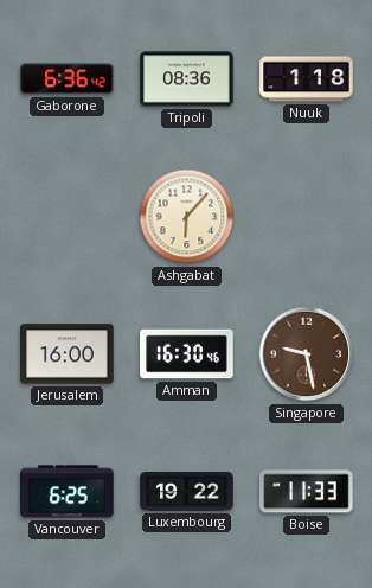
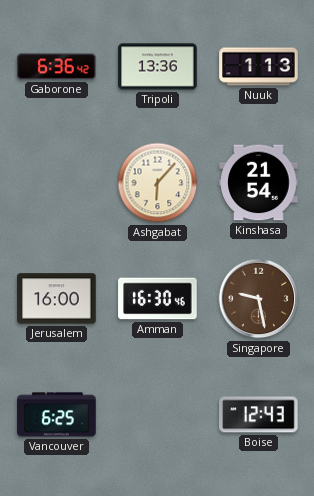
Tripoli: 08:36 -> 13:36 (158, 67)
Nuuk: 1:18 -> 1:13 (259, 67)
Kinshasa: none -> 21:54 (259, 183)
Luxembourg: 19:22 -> none (187, 492)
Boise: 11:33 -> 12:43 (259, 415)
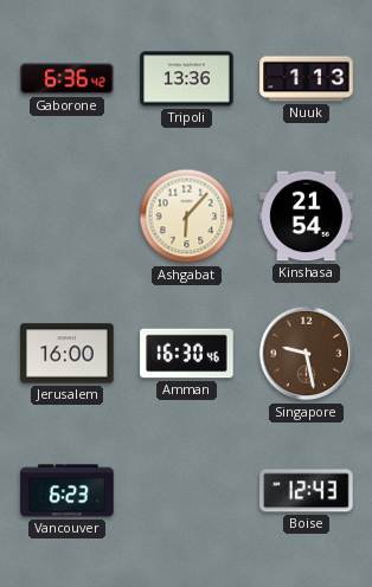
Vancouver: 6:25 -> 6:23 (68, 491)
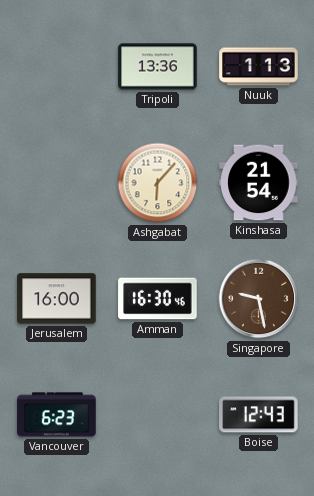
Gaborone: 6:36 -> none (68, 79)
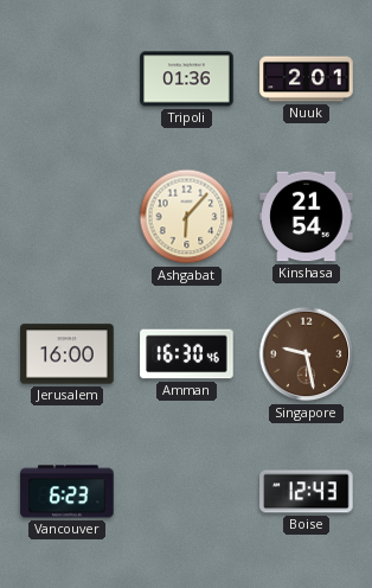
Tripoli: 13:36 -> 01:36 (187, 79)
Nuuk: 1:13 -> 2:01 (307, 79)
